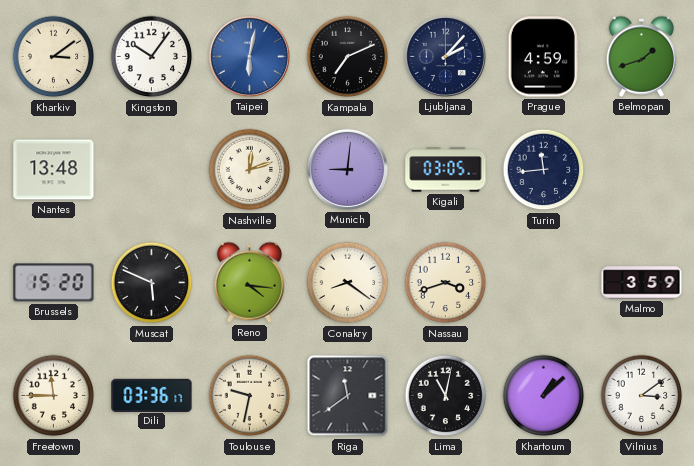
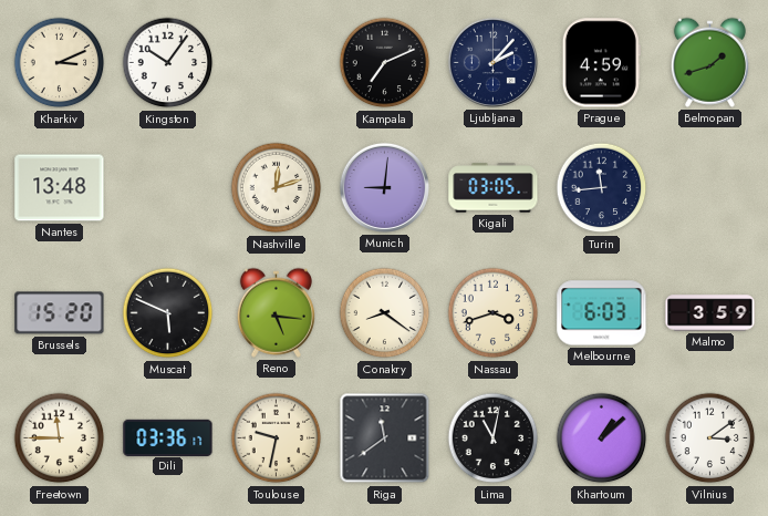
Kharkiv: 3:09 -> 3:11 (60, 63)
Taipei: 6:02 -> none (249, 56)
Reno: 4:16 -> 5:16 (276, 312)
Melbourne: none -> 6:03 (602, 313)
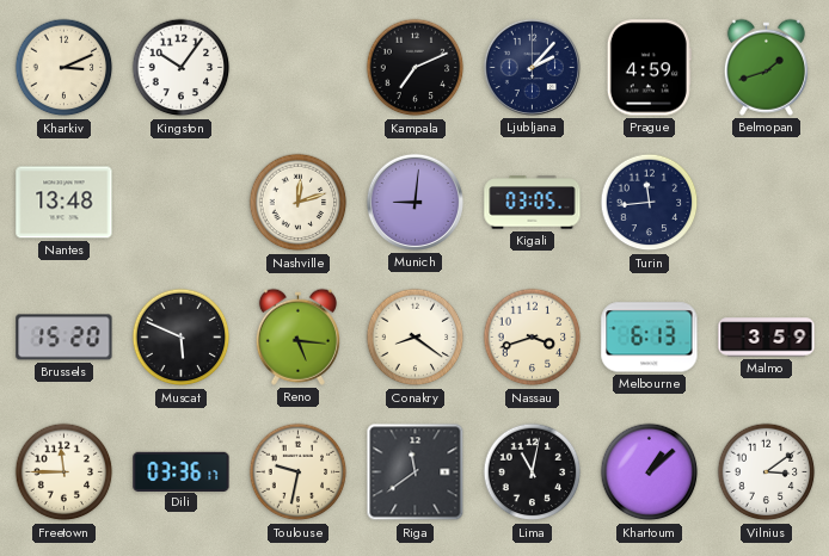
Melbourne: 6:03 -> 6:13 (650, 338)
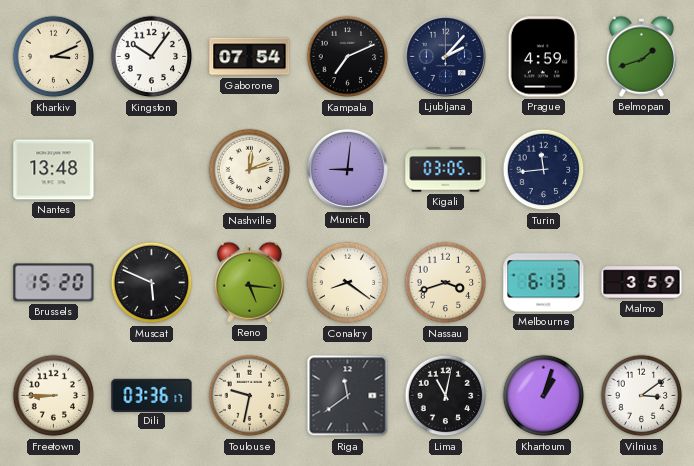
Gaborone: none -> 07:54 (250, 57)
Freetown: 11:45 -> 8:45 (54, 396)
Khartoum: 1:08 -> 1:03 (544, 396)
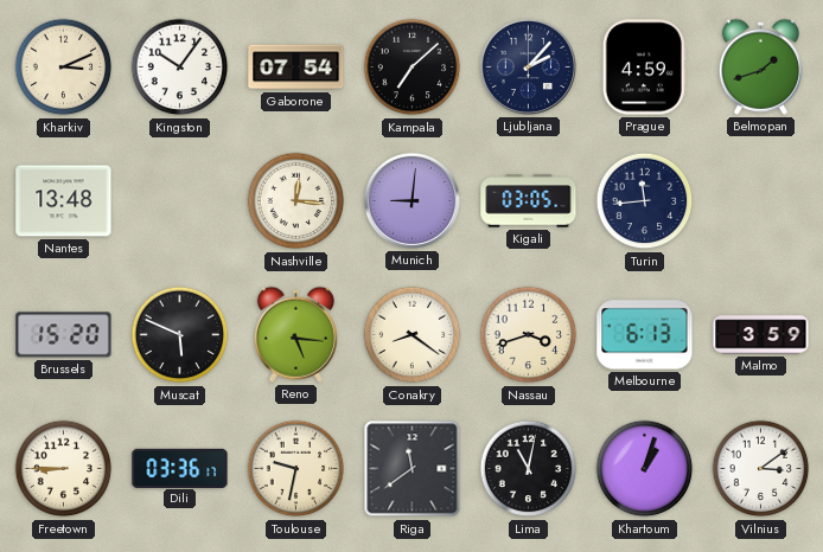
Kampala: 7:11 -> 7:08 (413, 68)
Nashville: 12:12 -> 12:16 (296, 201)
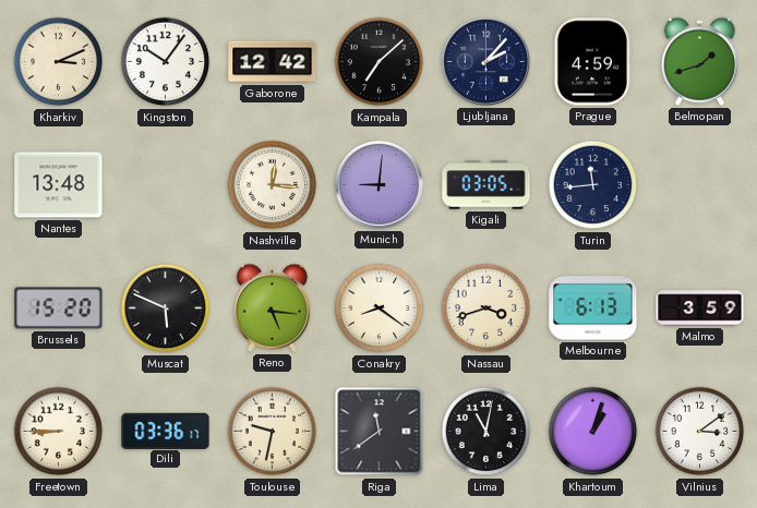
Gaborone: 07:54 -> 12:42 (273, 62)
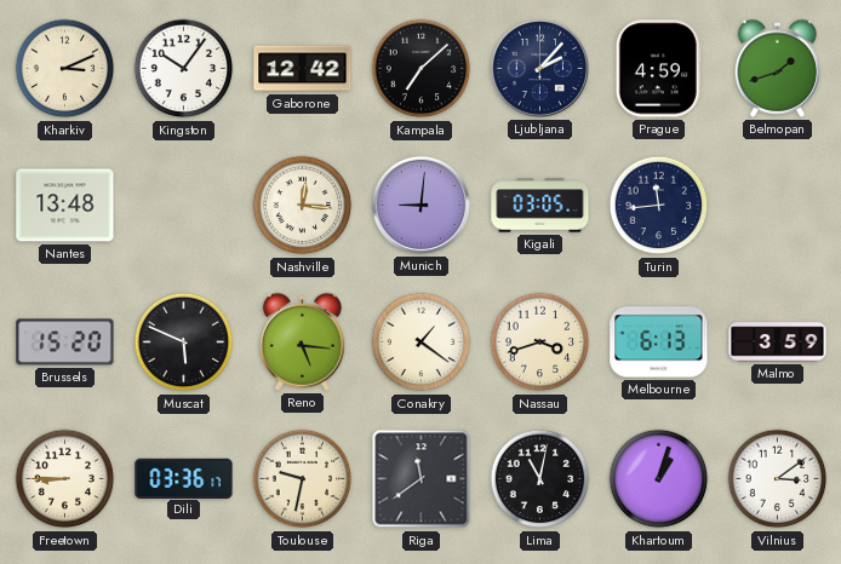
Conakry: 8:21 -> 1:21 (422, 343)
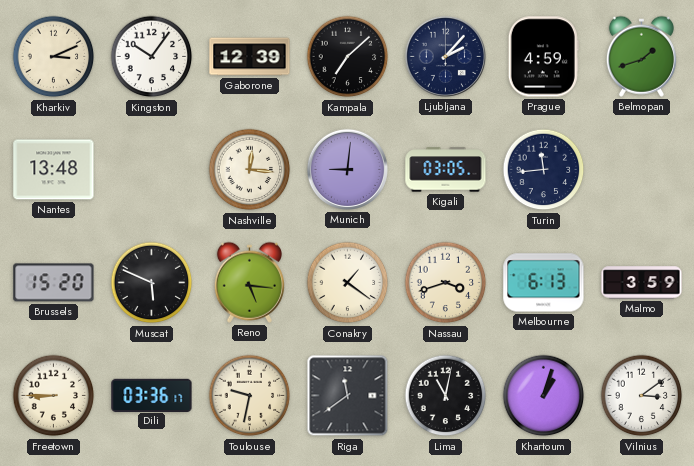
Gaborone: 12:42 -> 12:39 (250, 57)
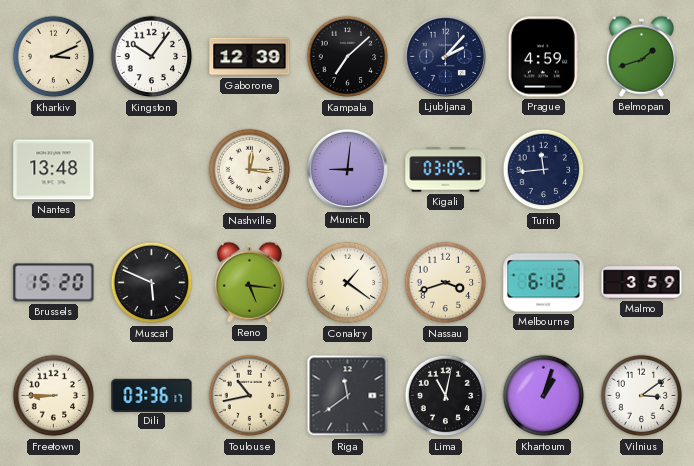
Melbourne: 6:13 -> 6:12 (544, 283)
Toulouse: 9:32 -> 10:43 (250, 396)
